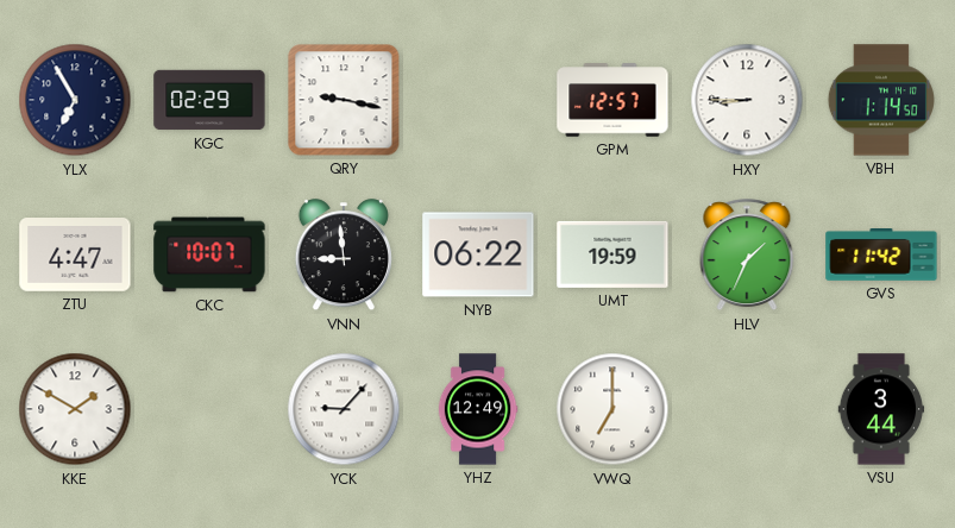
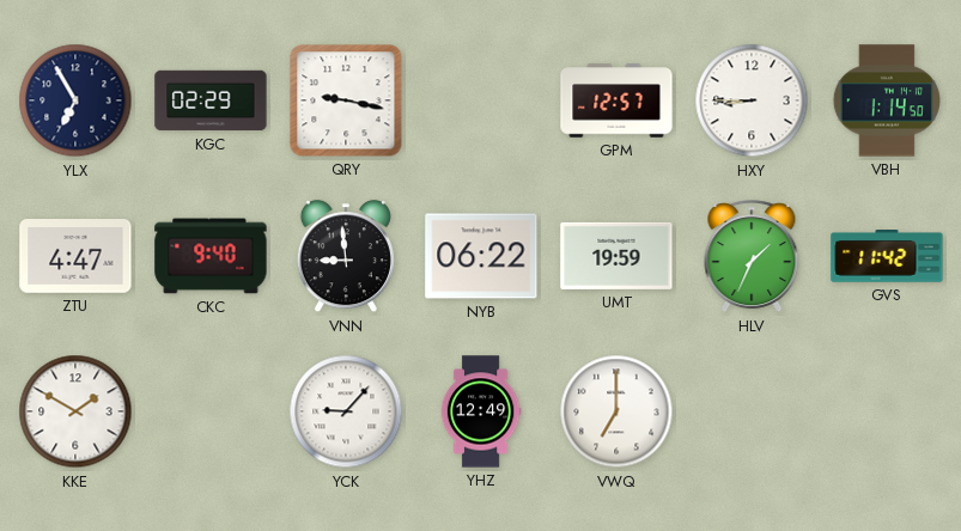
CKC: 10:07 -> 9:40 (211, 256)
VSU: 3:44 -> none (881, 409)
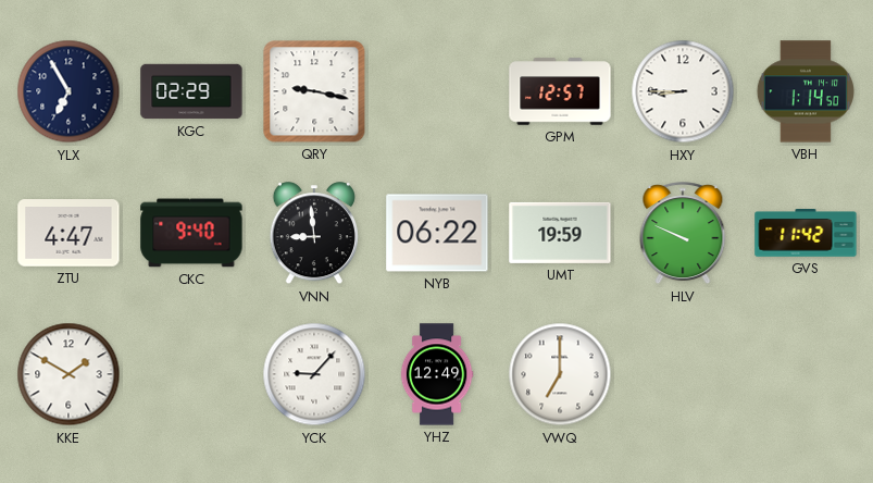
HLV: 1:34 -> 9:49 (683, 234)
